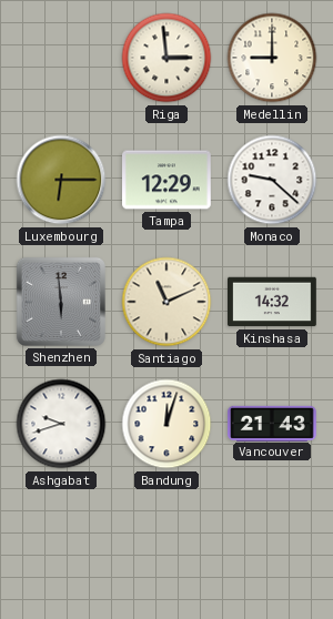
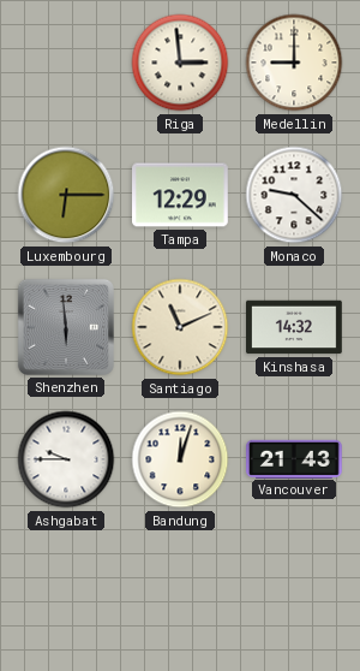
Ashgabat: 9:42 -> 9:45 (66, 459)
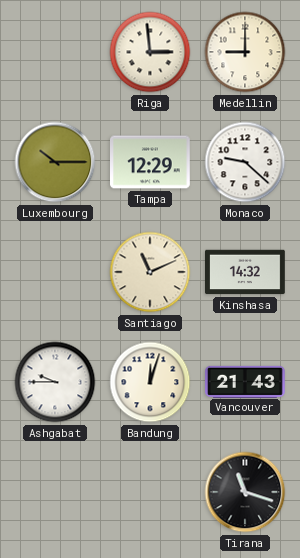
Luxembourg: 6:15 -> 10:15 (55, 162)
Shenzhen: 5:59 -> none (66, 327)
Tirana: none -> 11:18 (245, 492)
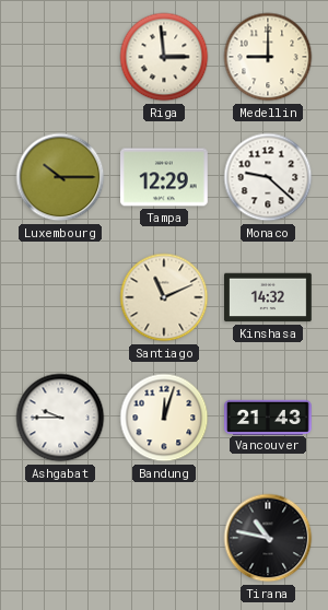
Tirana: 11:18 -> 10:47 (268, 538)
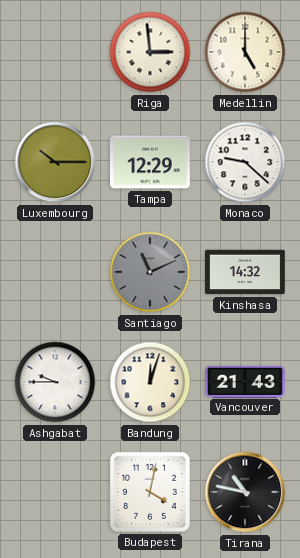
Medellin: 9:00 -> 5:00 (245, 52)
Santiago dial: cream -> grey (150, 272)
Budapest: none -> 4:02 (150, 492)
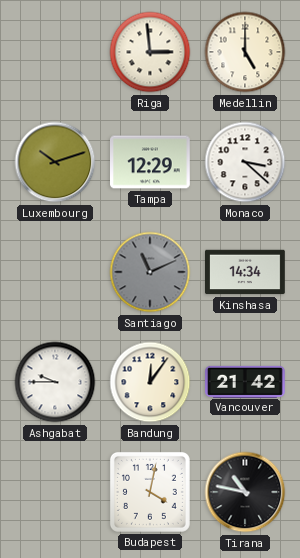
Luxembourg: 10:15 -> 10:12 (55, 162)
Monaco: 9:22 -> 3:22 (245, 162)
Kinshasa: 14:32 -> 14:34 (246, 272)
Bandung: 12:03 -> 12:06 (150, 382)
Vancouver: 21:43 -> 21:42 (246, 381)
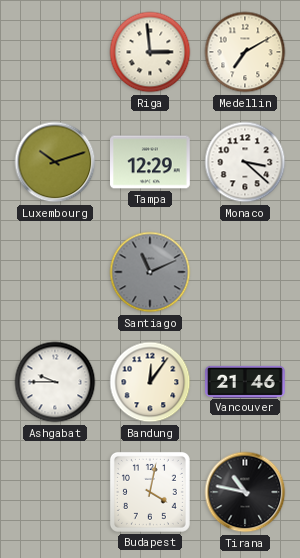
Medellin: 5:00 -> 7:10 (245, 52)
Kinshasa: 14:34 -> none (246, 272)
Vancouver: 21:42 -> 21:46 (246, 381)
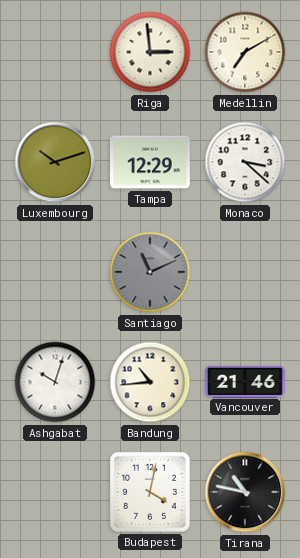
Ashgabat: 9:45 -> 10:03 (55, 382)
Bandung: 12:06 -> 10:44 (150, 382)
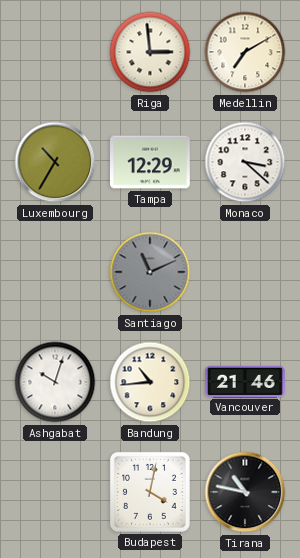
Luxembourg: 10:12 -> 10:35 (55, 162)
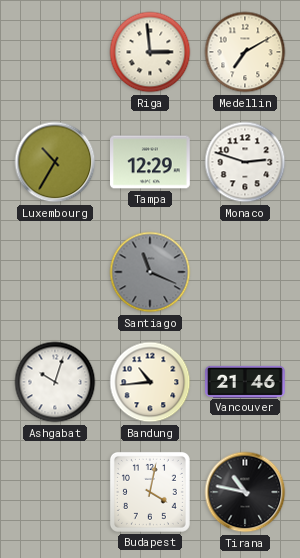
Monaco: 3:22 -> 2:48 (245, 162)
Santiago: 11:11 -> 11:19 (150, 272)
